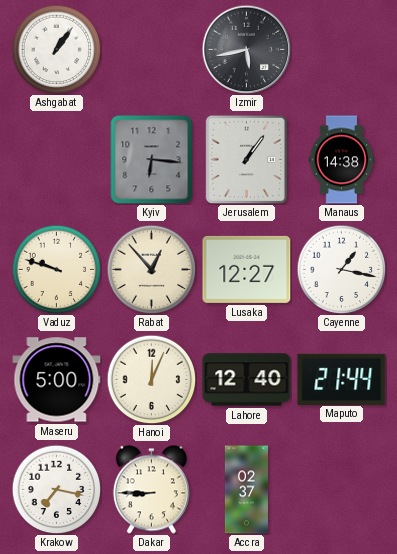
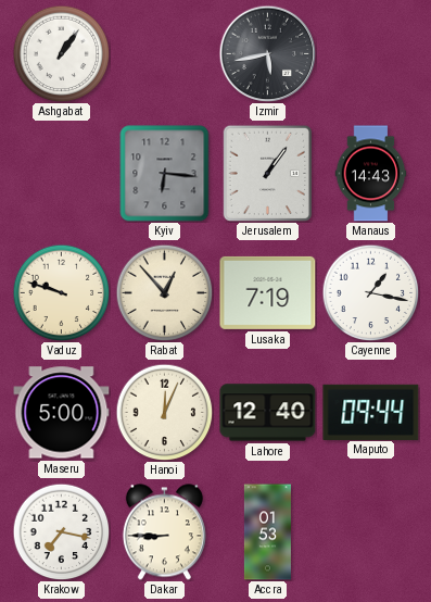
Manaus: 14:38 -> 14:43 (371, 174)
Lusaka: 12:27 -> 7:19 (268, 292)
Maputo: 21:44 -> 09:44 (371, 412)
Accra: 02:37 -> 01:53 (267, 532)
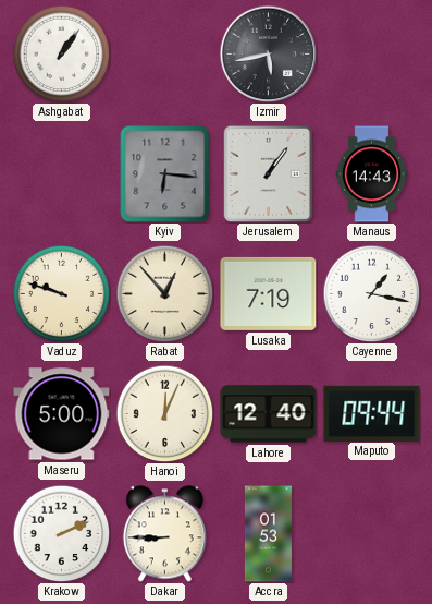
Krakow: 7:17 -> 2:11 (61, 533)
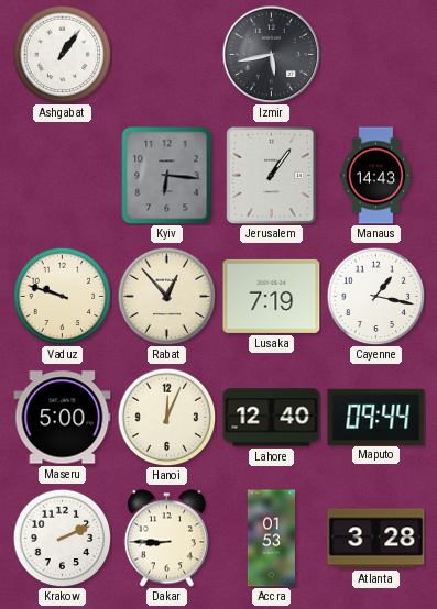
Atlanta: none -> 3:28 (376, 539)
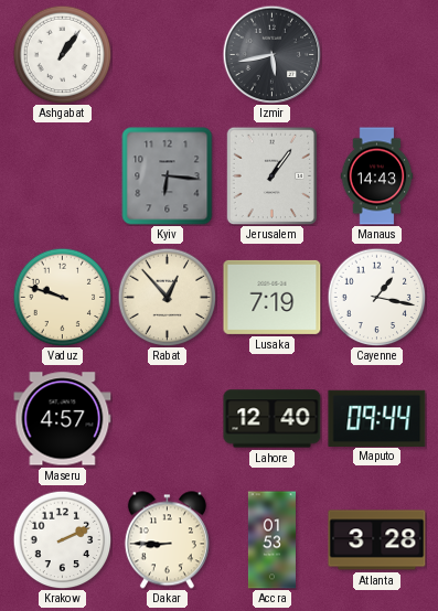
Maseru: 5:00 -> 4:57 (63, 419)
Hanoi: 12:04 -> none (166, 417)
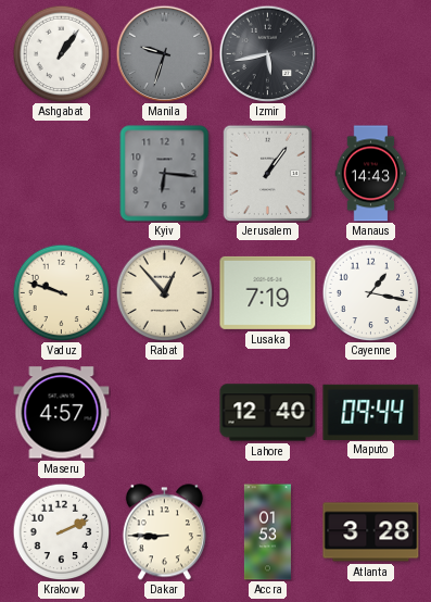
Manila: none -> 9:33 (164, 53)
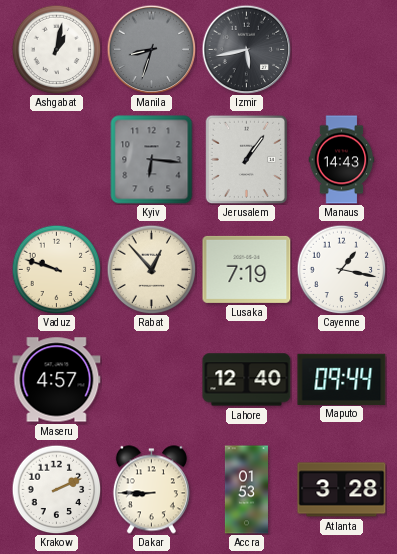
Ashgabat: 1:06 -> 1:02 (56, 49)
Manila: 9:33 -> 8:33 (151, 49)
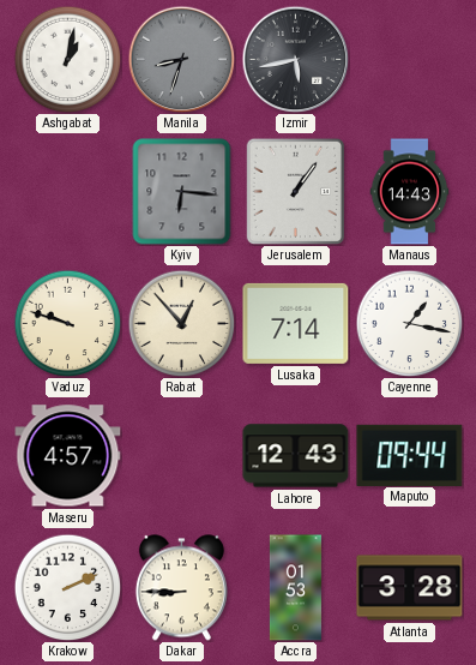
Lusaka: 7:19 -> 7:14 (296, 323)
Lahore: 12:40 -> 12:43 (296, 456)
